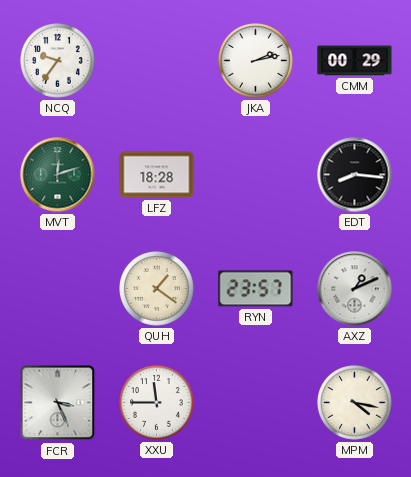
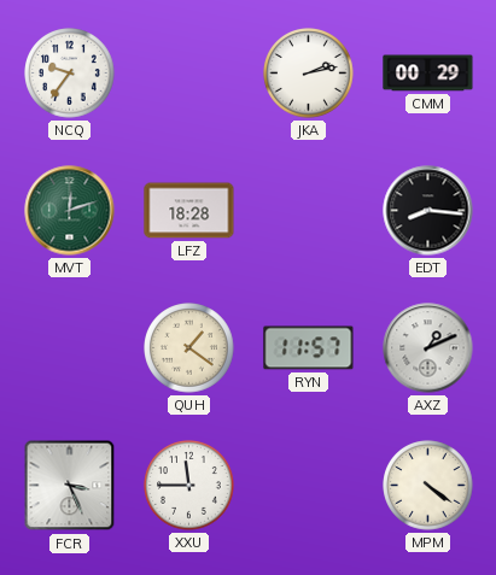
RYN: 23:57 -> 11:57 (309, 348)
MPM: 4:17 -> 4:21 (428, 486)
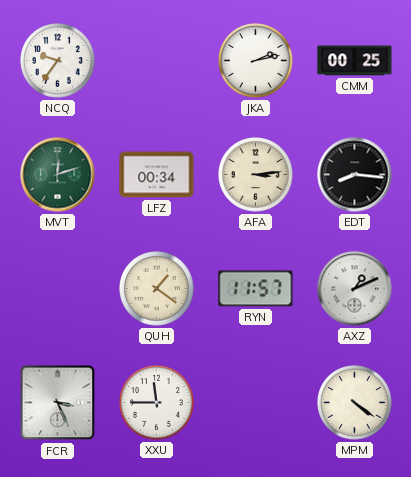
CMM: 00:29 -> 00:25 (355, 61)
LFZ: 18:28 -> 00:34 (157, 175)
AFA: none -> 3:14 (256, 175)
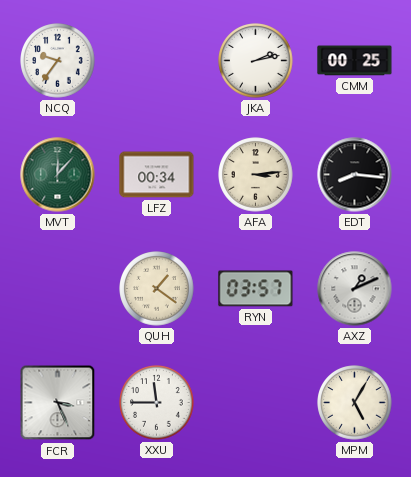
MVT: 12:12 -> 12:07 (58, 175)
RYN: 11:57 -> 03:57 (256, 289)
MPM: 4:21 -> 5:05 (355, 403)
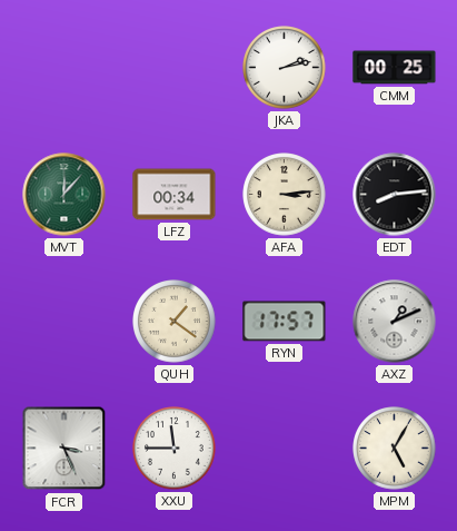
NCQ: 9:36 -> none (58, 61)
EDT: 8:16 -> 8:14 (395, 195)
RYN: 03:57 -> 17:57 (285, 322)
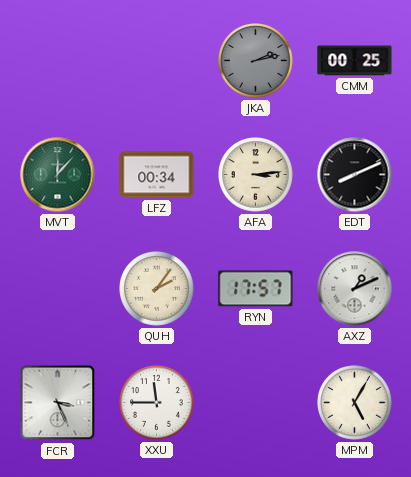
JKA dial: white -> grey (256, 61)
EDT: 8:14 -> 8:11 (355, 175)
QUH: 1:21 -> 2:06 (157, 289)
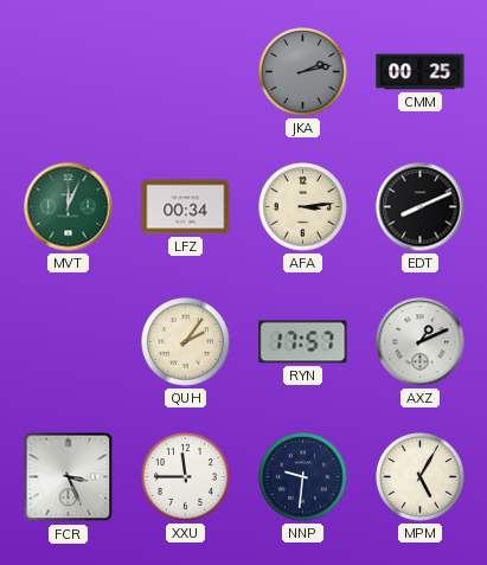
MVT: 12:07 -> 12:04 (69, 207)
NNP: none -> 9:31 (303, 477)
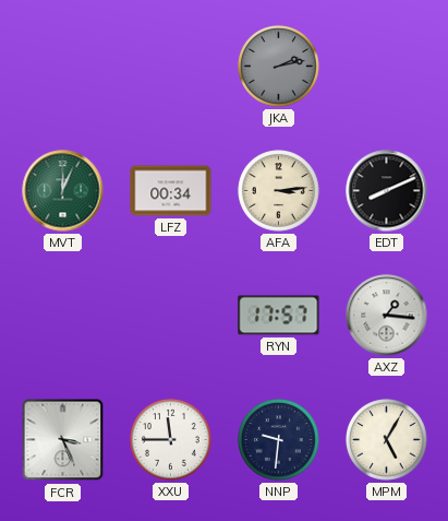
CMM: 00:25 -> none (421, 72)
QUH: 2:06 -> none (186, 342)
AXZ: 1:11 -> 1:16 (387, 316)
